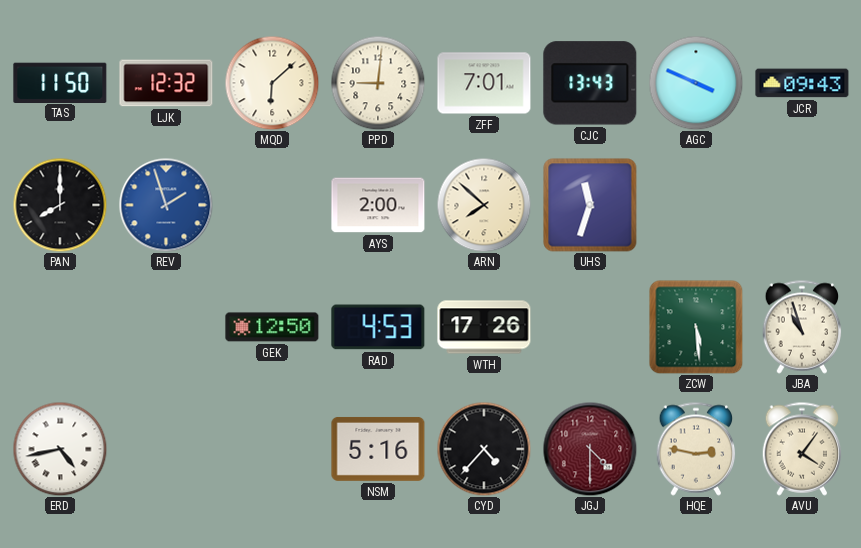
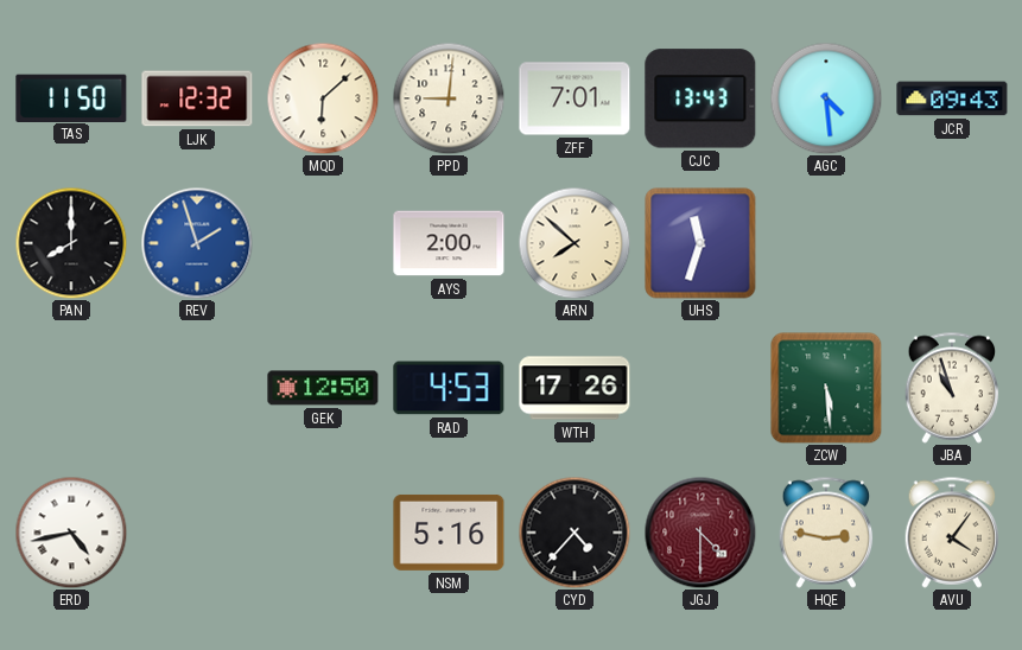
AGC: 3:49 -> 4:29 (826, 98)
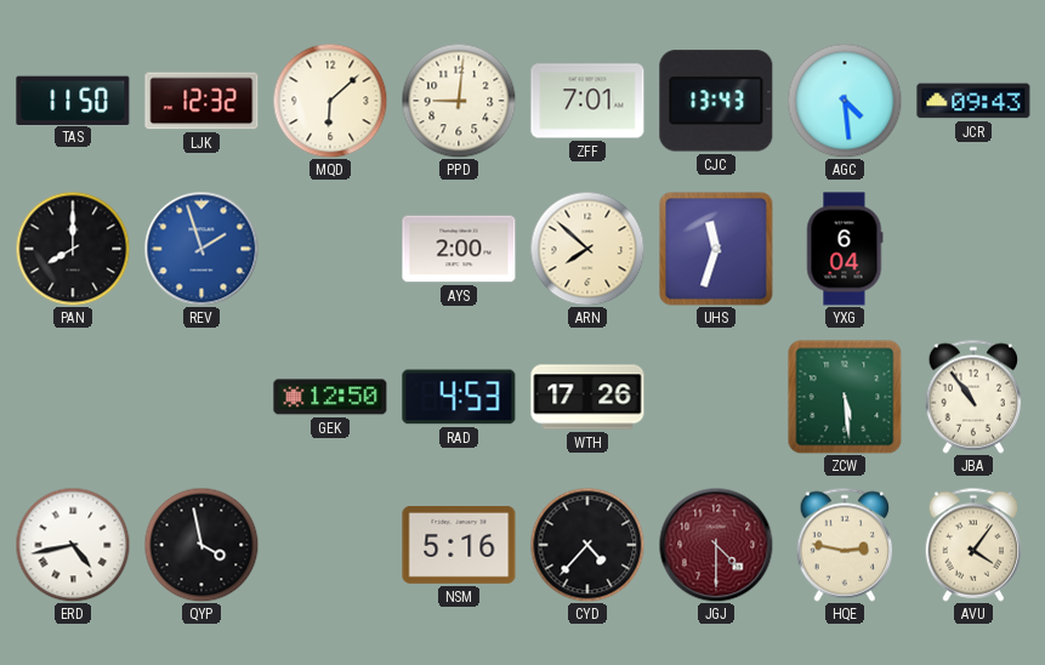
YXG: none -> 6:04 (845, 249)
JBA: 10:57 -> 10:54 (973, 397)
QYP: none -> 3:58 (201, 545)
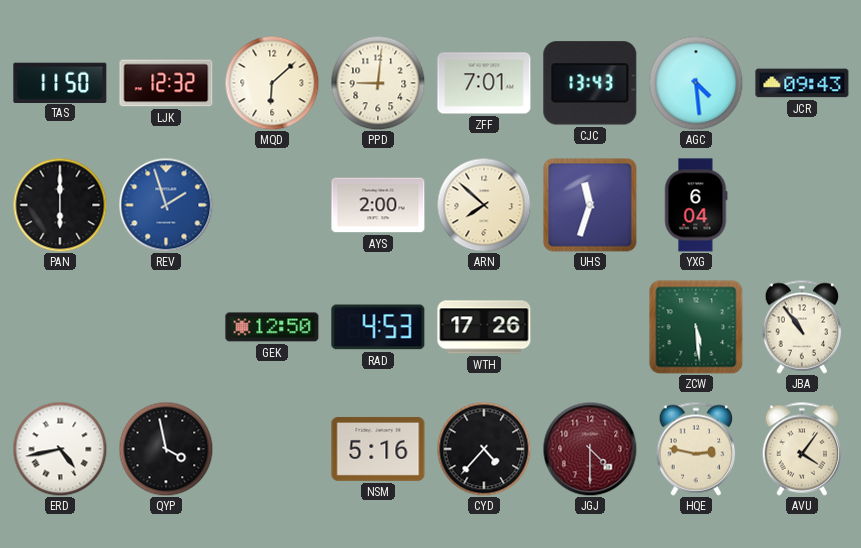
PAN: 8:00 -> 6:00 (60, 205)
